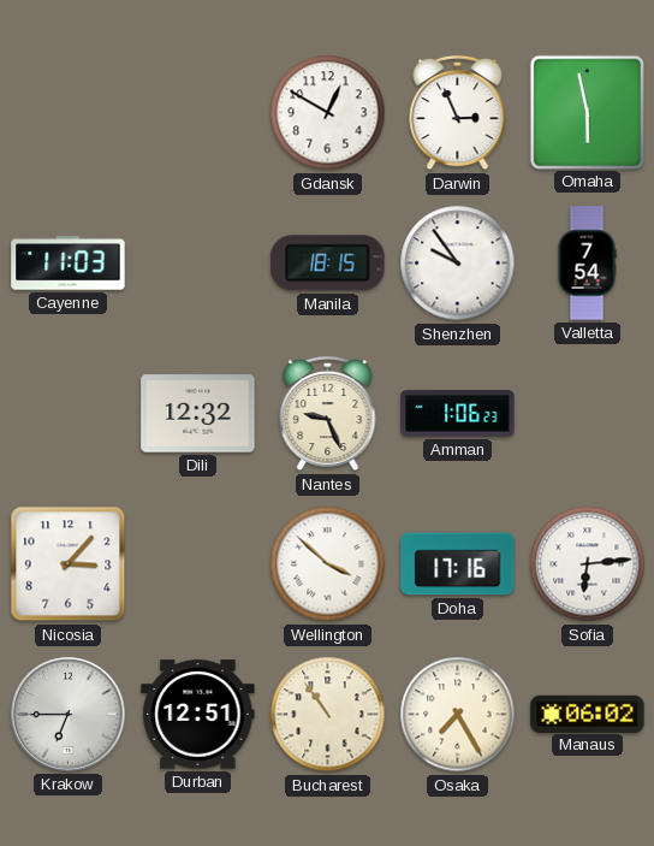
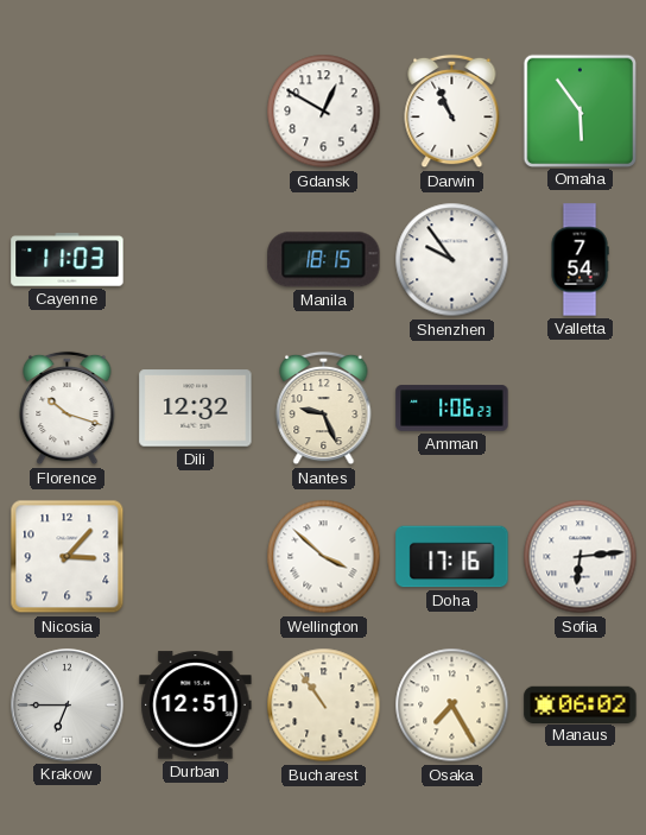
Darwin: 2:56 -> 10:56 (452, 112)
Omaha: 5:58 -> 5:54 (579, 110)
Florence: none -> 10:18 (68, 409)
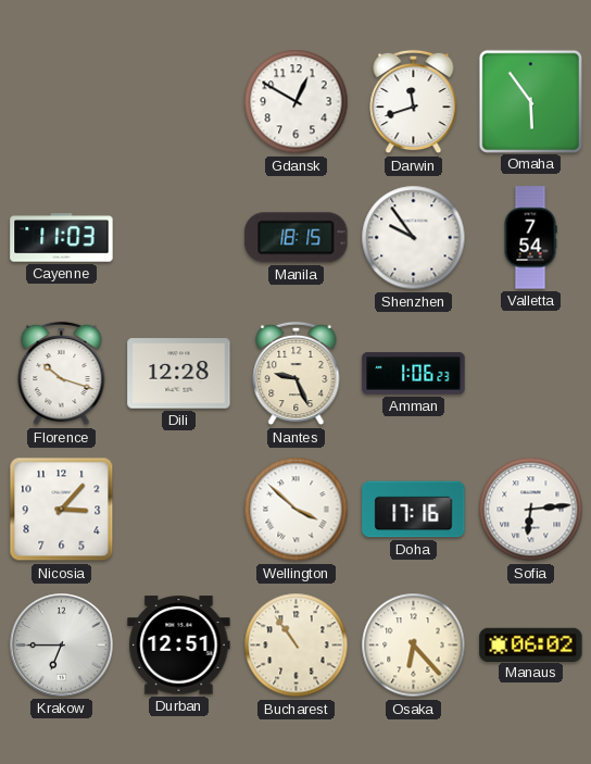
Darwin: 10:56 -> 11:42 (414, 102)
Dili: 12:32 -> 12:28 (179, 374)
Osaka: 7:25 -> 6:23 (414, 646)
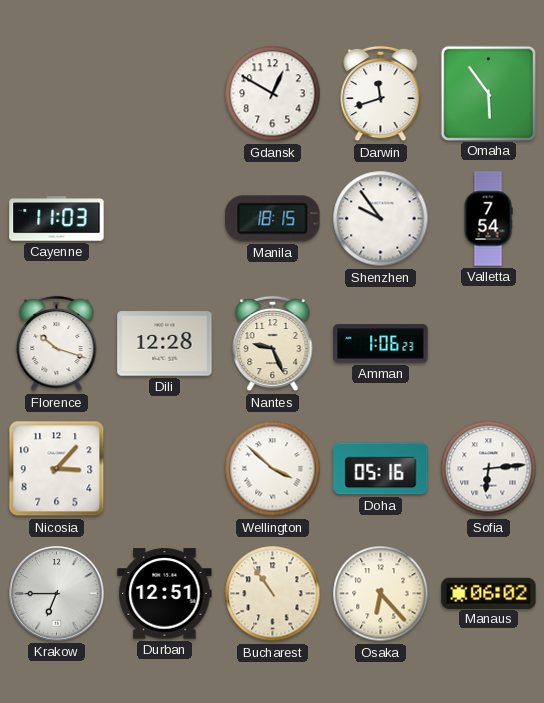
Doha: 17:16 -> 05:16 (381, 469)
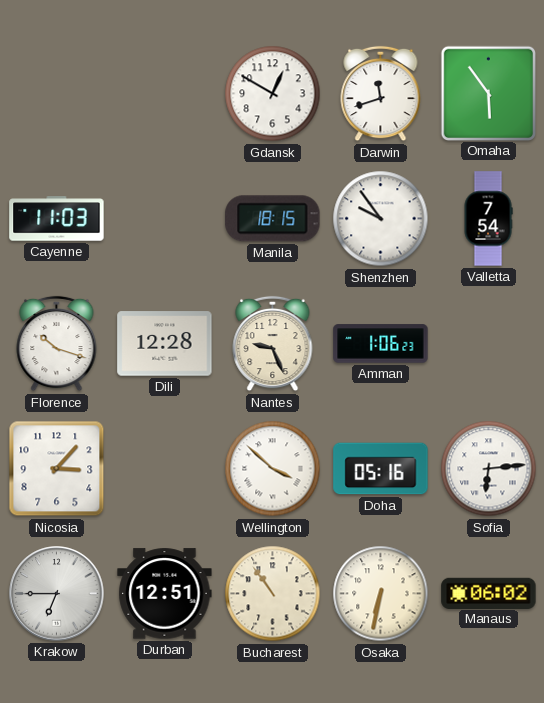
Osaka: 6:23 -> 6:32 (381, 594)
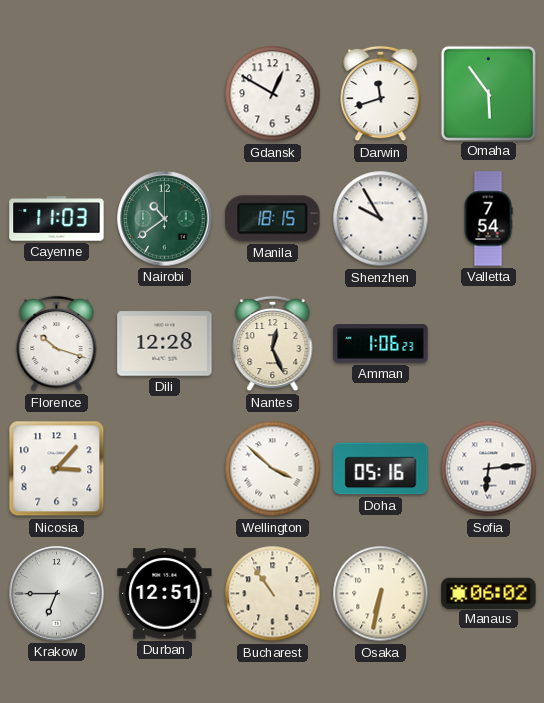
Nairobi: none -> 10:39 (165, 219)
Shenzhen: 9:54 -> 9:55 (381, 219)
Nantes: 9:26 -> 12:26 (273, 344)
